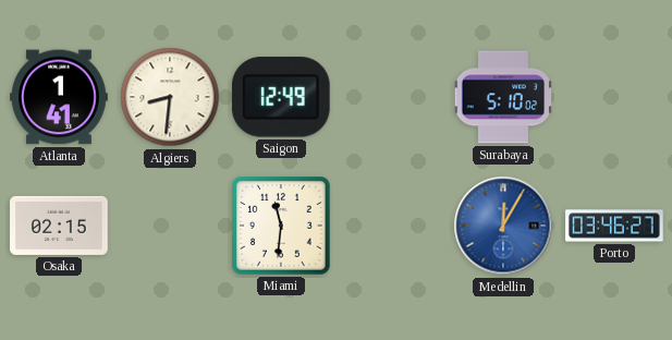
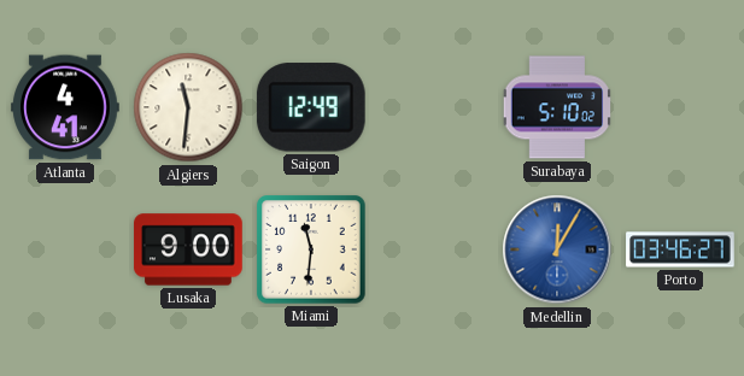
Atlanta: 1:41 -> 4:41 (65, 107)
Algiers: 8:31 -> 11:31 (188, 107)
Osaka: 02:15 -> none (59, 226)
Lusaka: none -> 9:00 (188, 249)
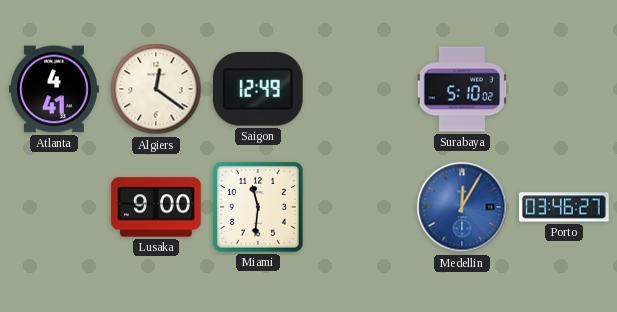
Algiers: 11:31 -> 12:21 (156, 89)
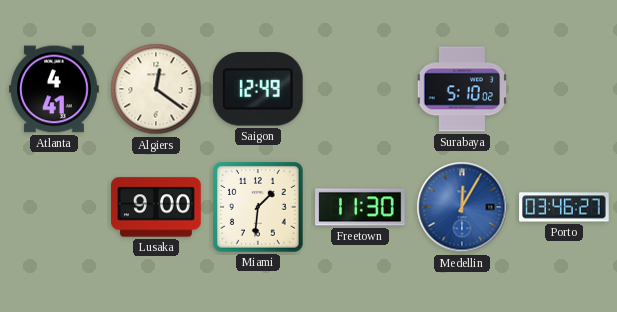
Miami: 11:31 -> 1:31 (258, 207)
Freetown: none -> 11:30 (360, 207)
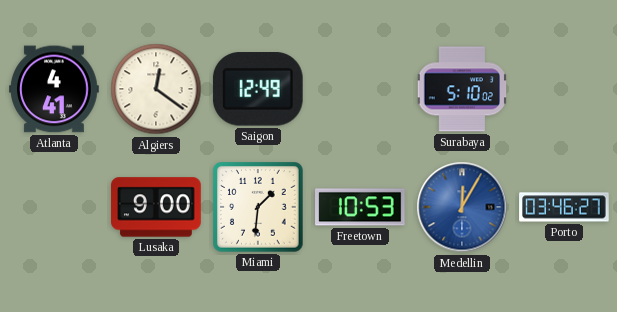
Freetown: 11:30 -> 10:53 (360, 207)
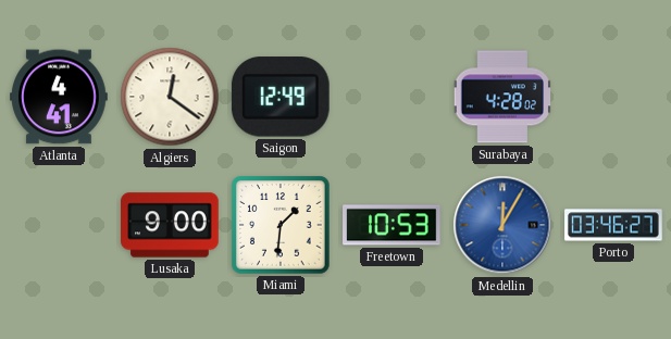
Surabaya: 5:10 -> 4:28 (501, 97)
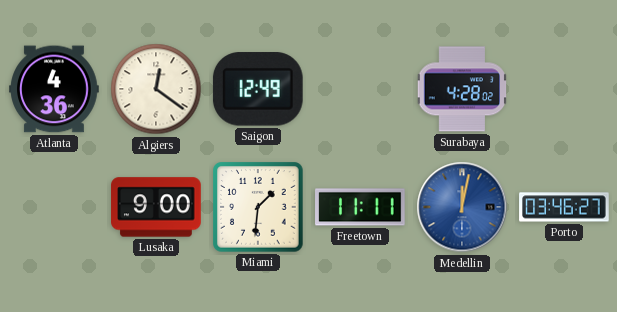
Atlanta: 4:41 -> 4:36 (54, 89)
Freetown: 10:53 -> 11:11 (360, 207)
Medellin: 12:05 -> 12:02 (462, 207)
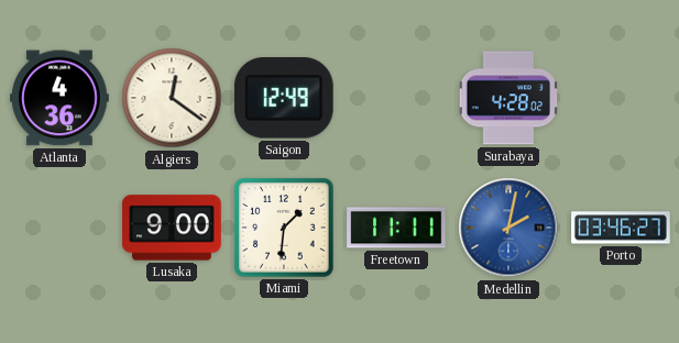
Medellin: 12:02 -> 2:02 (508, 228)
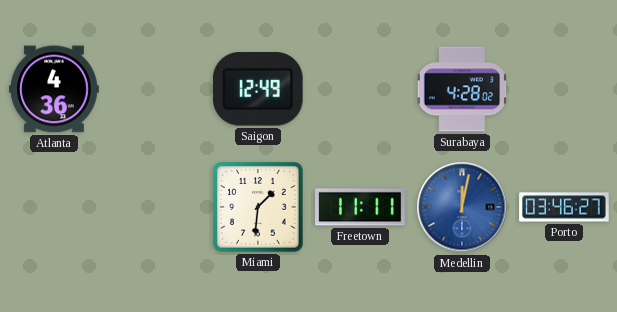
Algiers: 12:21 -> none (172, 98)
Lusaka: 9:00 -> none (172, 228)
Medellin: 2:02 -> 12:02 (462, 207)
